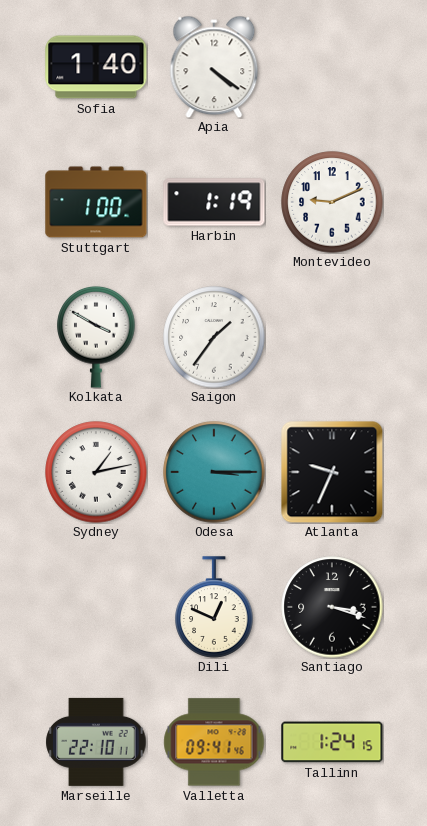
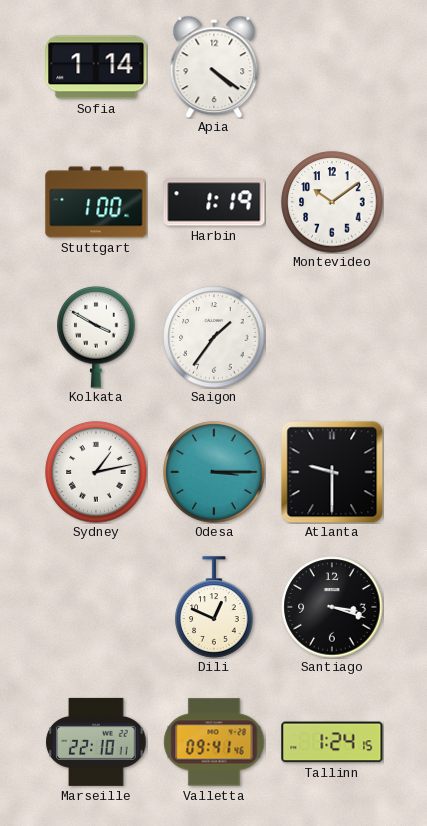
Sofia: 1:40 -> 1:14 (96, 67)
Montevideo: 9:11 -> 10:09 (332, 202)
Atlanta: 9:34 -> 9:30 (332, 472)
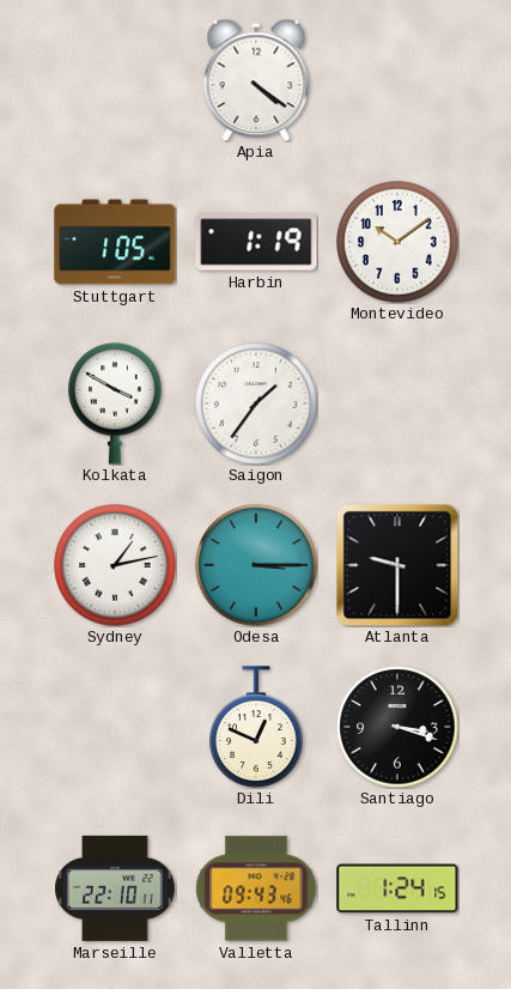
Sofia: 1:14 -> none (96, 67)
Stuttgart: 1:00 -> 1:05 (115, 242)
Valletta: 09:41 -> 09:43 (256, 888)
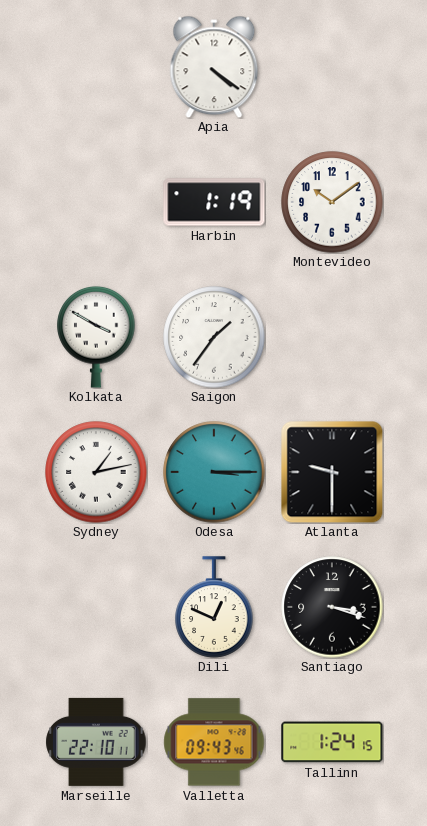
Stuttgart: 1:05 -> none (115, 242)
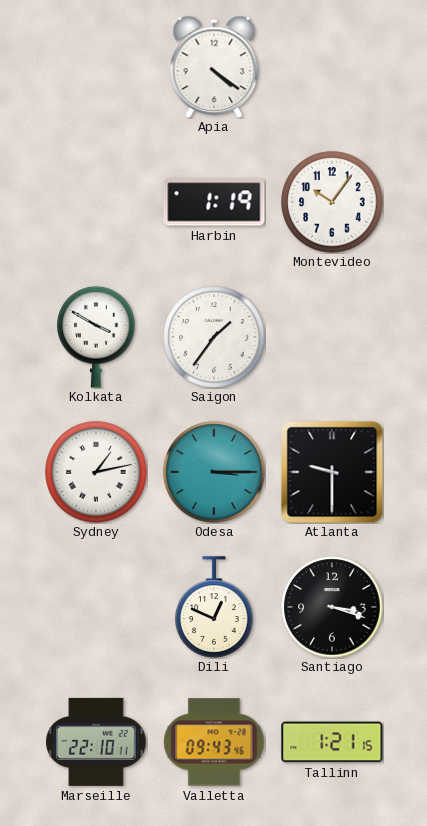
Montevideo: 10:09 -> 10:06 (332, 202)
Tallinn: 1:24 -> 1:21 (332, 742)
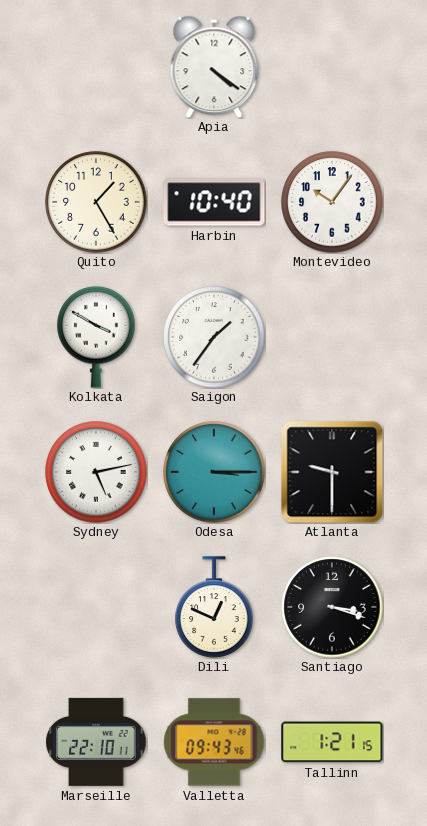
Quito: none -> 1:25 (96, 202)
Harbin: 1:19 -> 10:40 (214, 202)
Sydney: 1:13 -> 5:13 (96, 472)
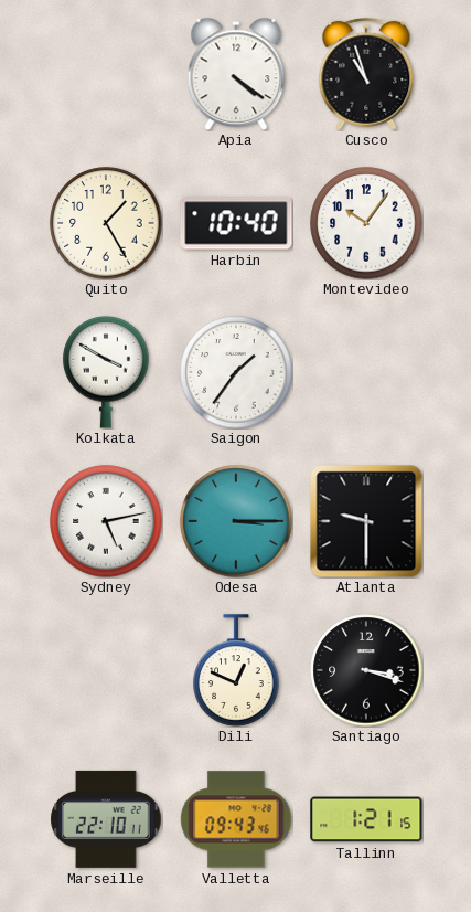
Cusco: none -> 10:57 (366, 74)
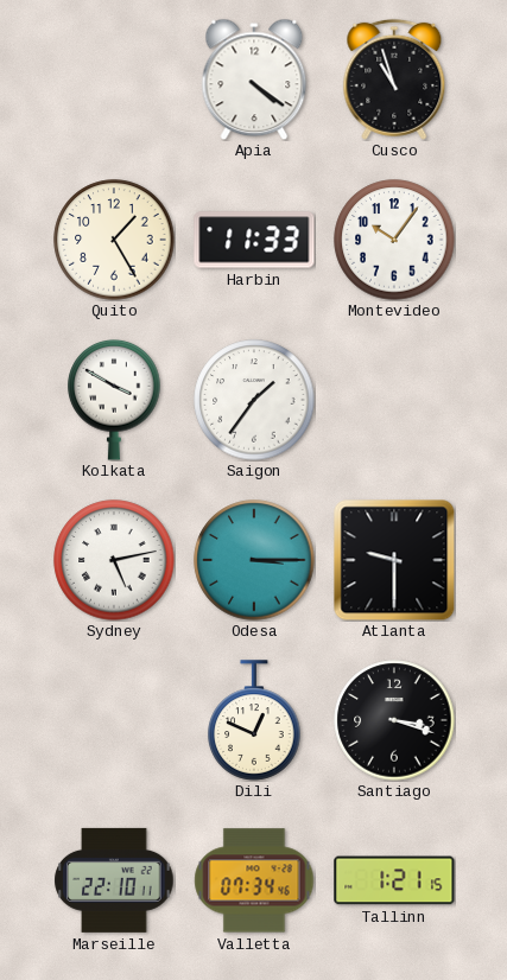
Harbin: 10:40 -> 11:33 (254, 240)
Valletta: 09:43 -> 07:34 (254, 880)
